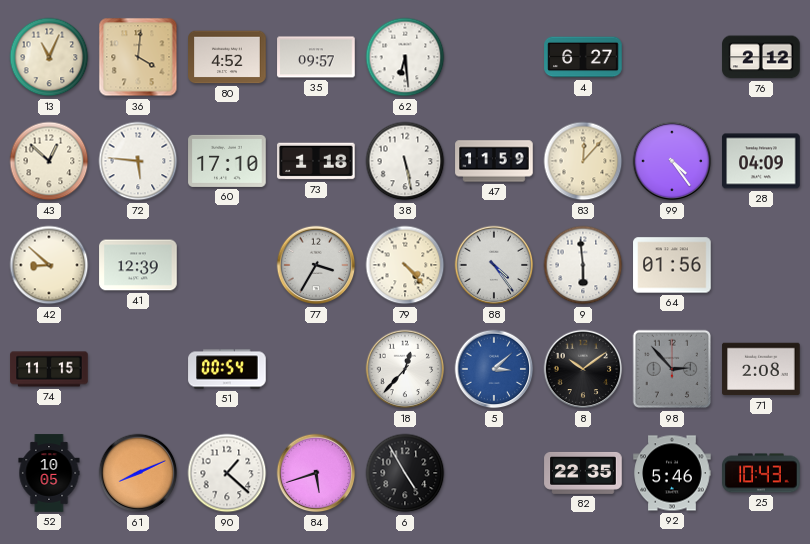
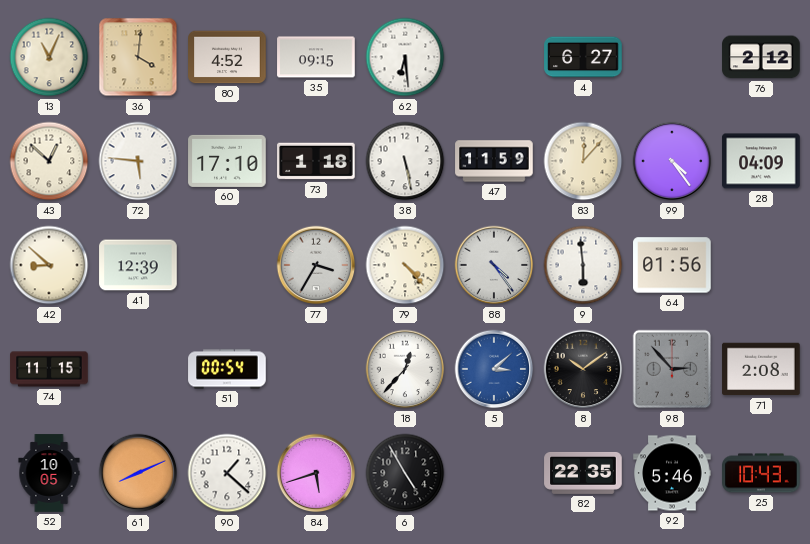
35: 09:57 -> 09:15 (316, 57)
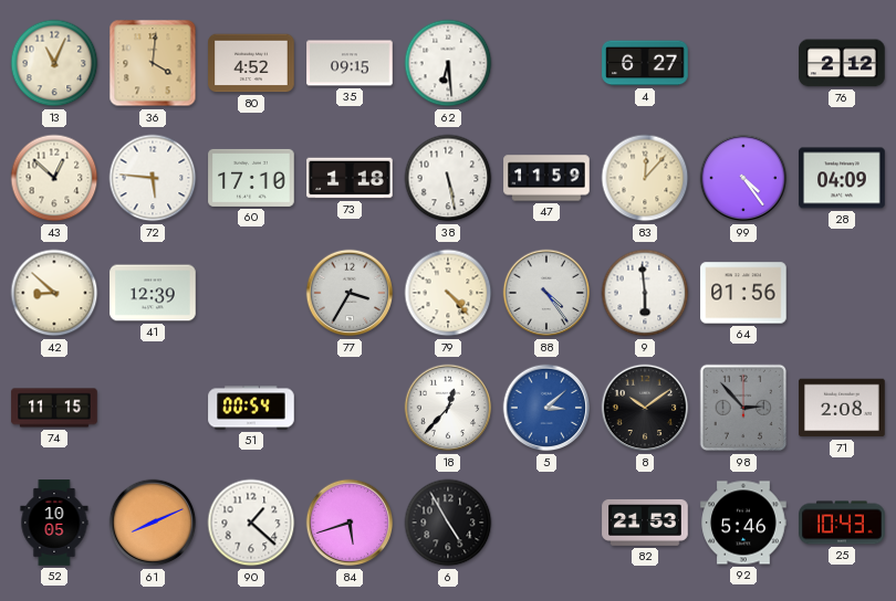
82: 22:35 -> 21:53 (645, 523)
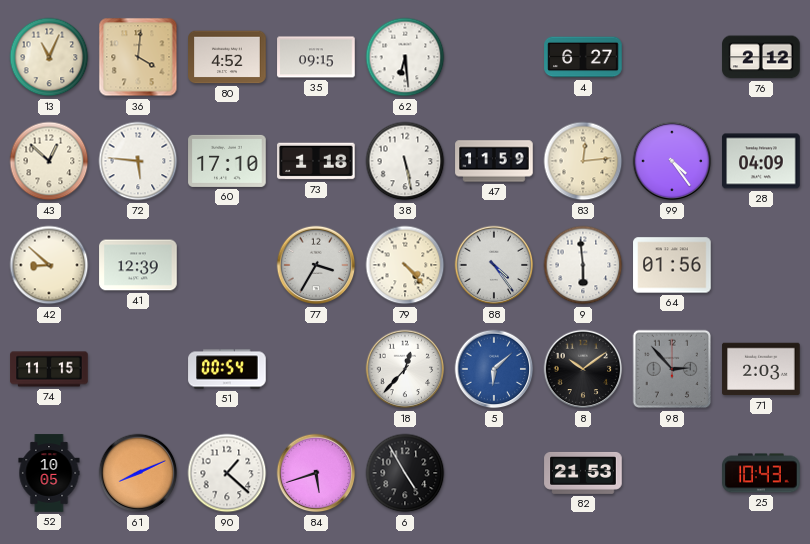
83: 12:07 -> 12:14 (583, 161)
5: 3:08 -> 6:08 (494, 369)
71: 2:08 -> 2:03 (761, 369)
92: 5:46 -> none (743, 523)
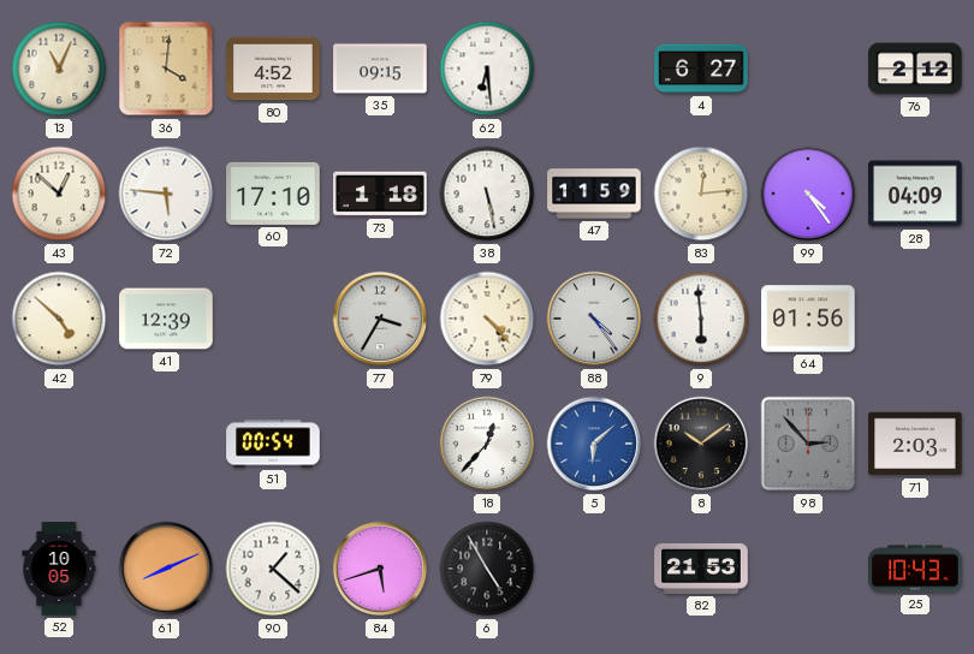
42: 8:52 -> 4:52 (59, 319)
74: 11:15 -> none (49, 369)
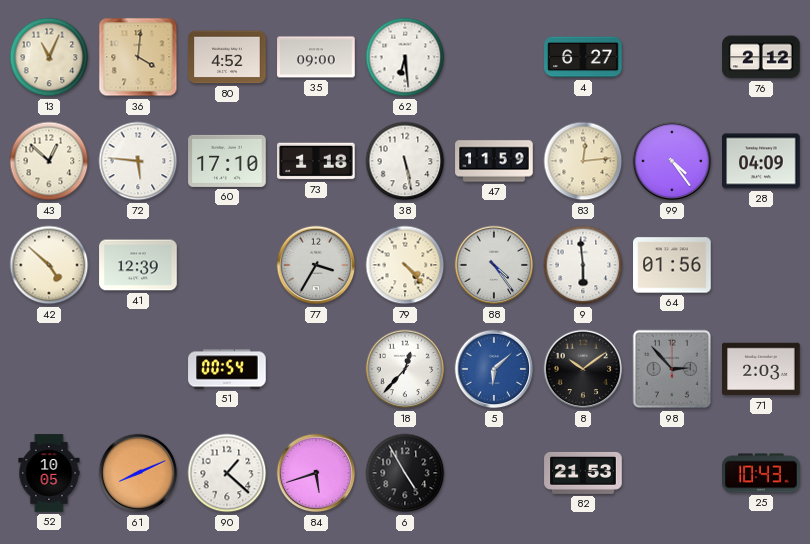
35: 09:15 -> 09:00 (316, 57)
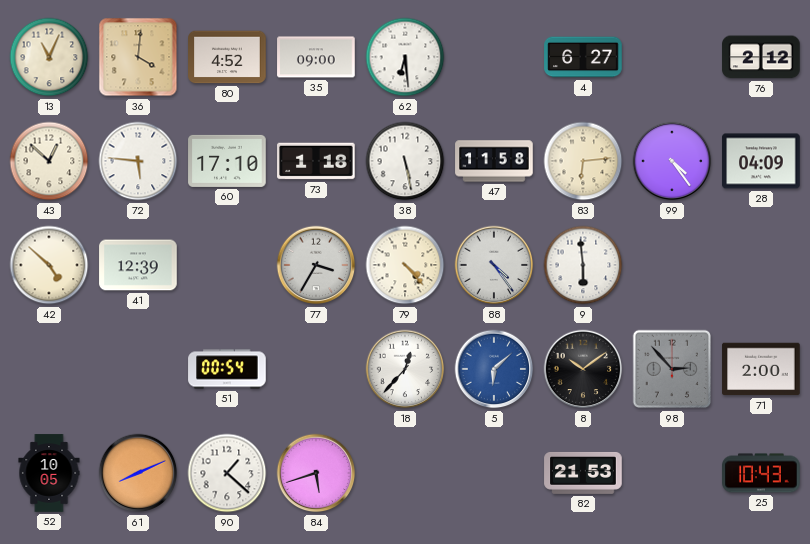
47: 11:59 -> 11:58 (494, 161)
83: 12:14 -> 6:14 (583, 161)
64: 01:56 -> none (672, 265)
71: 2:03 -> 2:00 (761, 369)
6: 4:55 -> none (405, 473)
